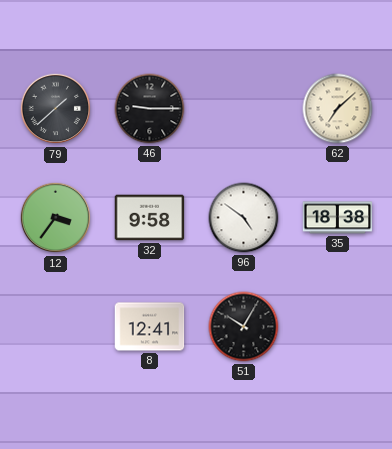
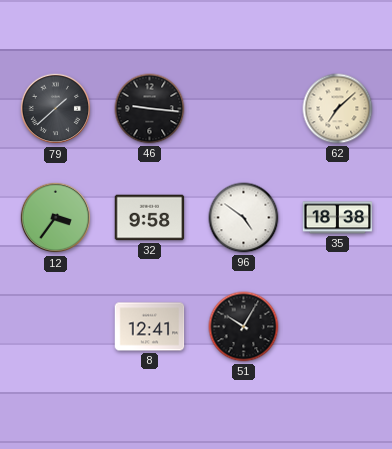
46: 9:15 -> 9:16 (150, 109)
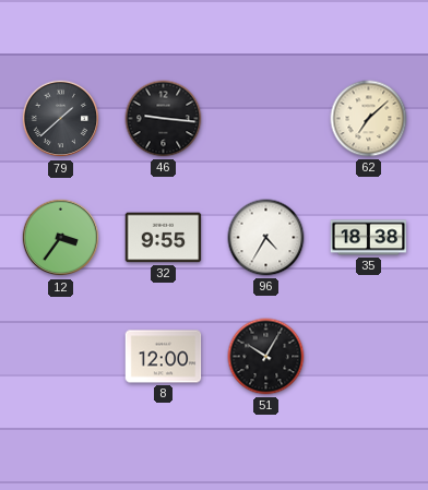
32: 9:58 -> 9:55 (164, 238)
96: 4:51 -> 4:35 (266, 238)
8: 12:41 -> 12:00 (164, 357)
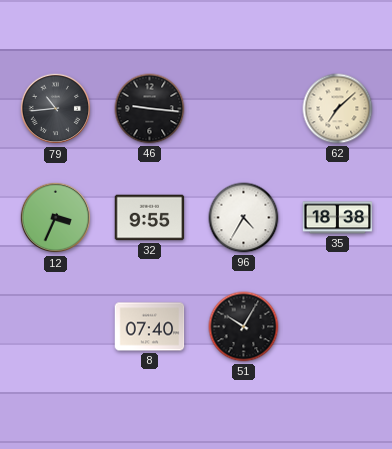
79: 1:38 -> 10:44 (56, 109)
12: 3:36 -> 3:34 (56, 218)
8: 12:00 -> 07:40 (150, 327)
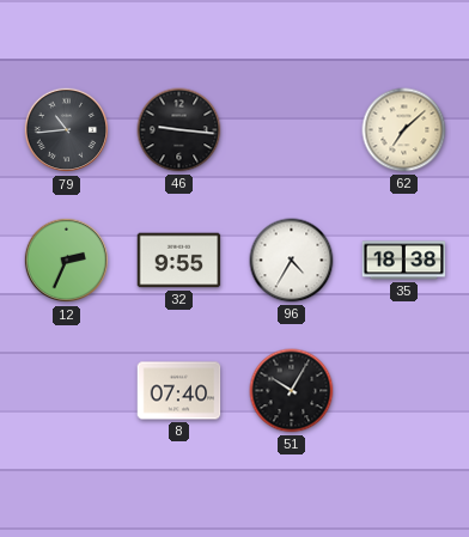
12: 3:34 -> 2:34 (67, 261)
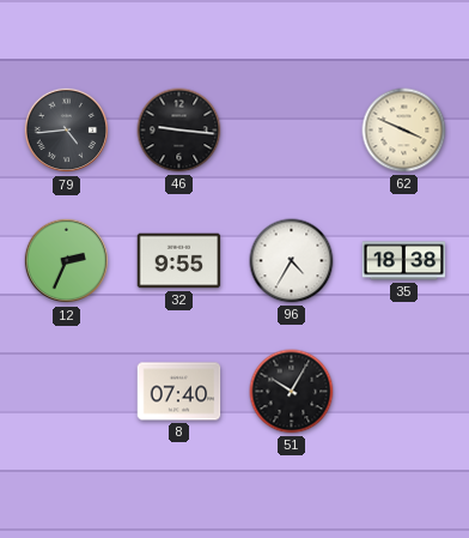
79: 10:44 -> 4:44 (67, 131)
62: 7:08 -> 3:49 (404, 131)
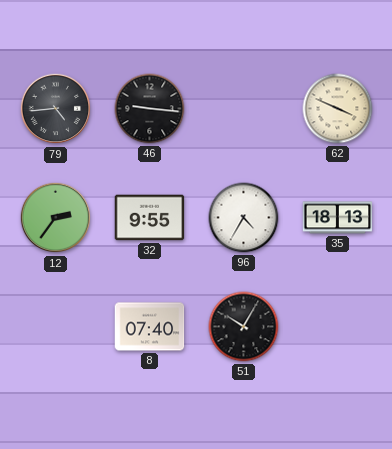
12: 2:34 -> 2:36 (56, 218)
35: 18:38 -> 18:13 (338, 218)
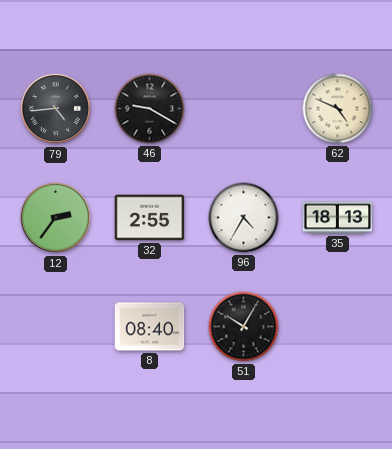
46: 9:16 -> 9:20 (150, 109)
62: 3:49 -> 4:49 (338, 109)
32: 9:55 -> 2:55 (150, 218)
8: 07:40 -> 08:40 (150, 327)
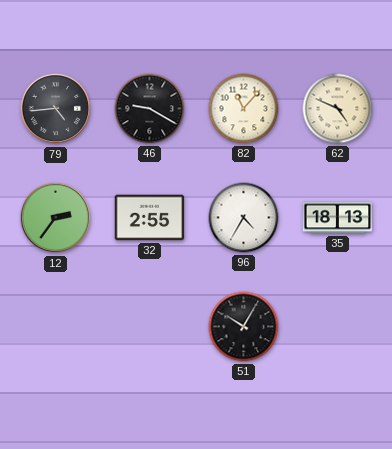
82: none -> 11:07 (244, 109)
8: 08:40 -> none (150, 327)
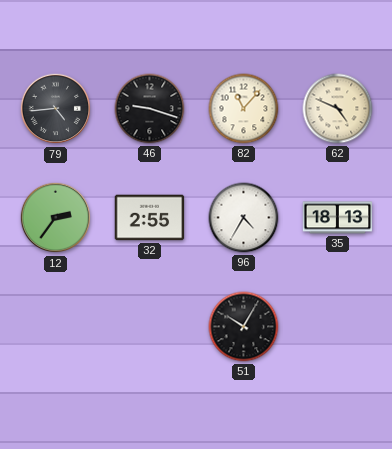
46: 9:20 -> 9:18 (150, 109)
